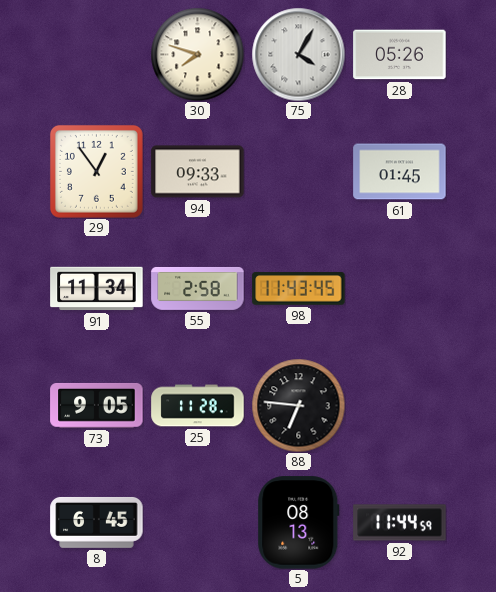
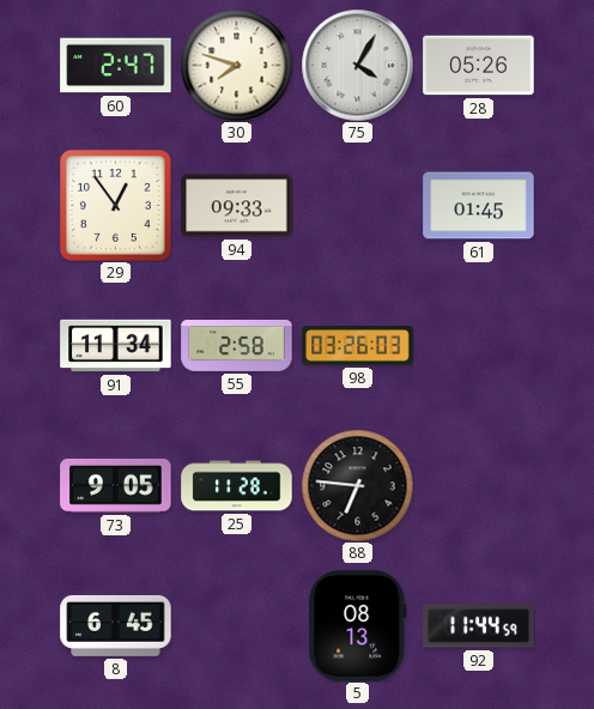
60: none -> 2:47 (116, 66)
98: 11:43 -> 03:26 (358, 346)
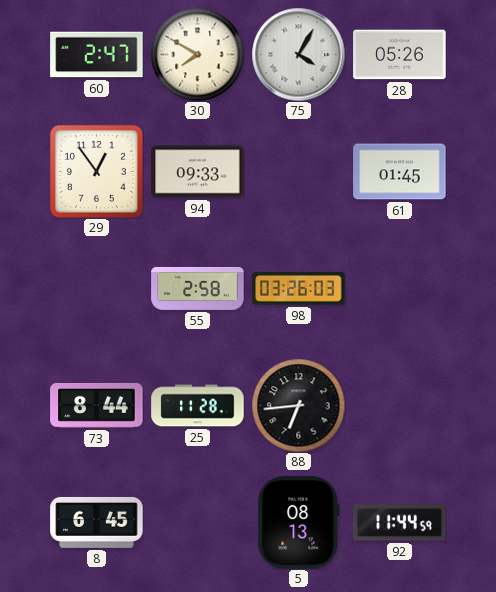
30: 7:48 -> 7:50 (197, 54)
91: 11:34 -> none (116, 346)
73: 9:05 -> 8:44 (97, 405)
88: 6:46 -> 6:44 (298, 405)
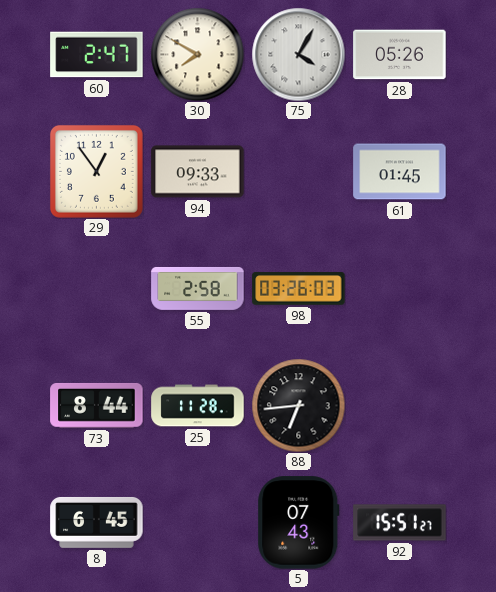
5: 08:13 -> 07:43 (299, 523)
92: 11:44 -> 15:51 (400, 523)
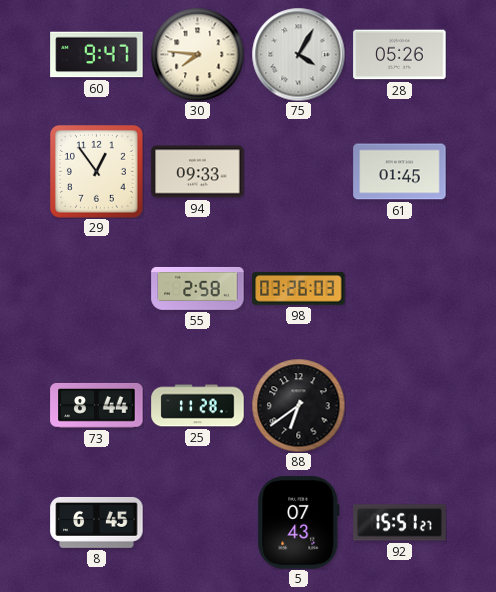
60: 2:47 -> 9:47 (97, 55)
30: 7:50 -> 7:46 (197, 54)
88: 6:44 -> 6:39 (298, 405)
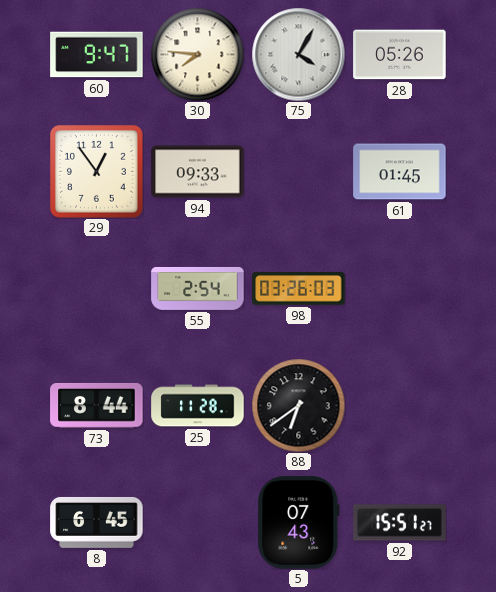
55: 2:58 -> 2:54 (198, 289)
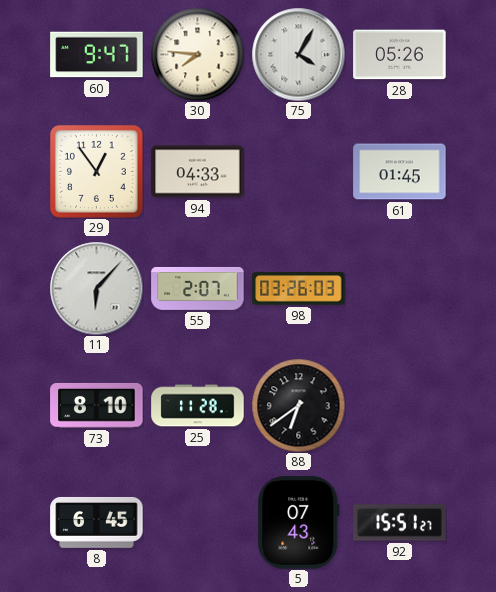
94: 09:33 -> 04:33 (198, 172)
11: none -> 6:07 (96, 288)
55: 2:54 -> 2:07 (198, 289)
73: 8:44 -> 8:10 (97, 405)
